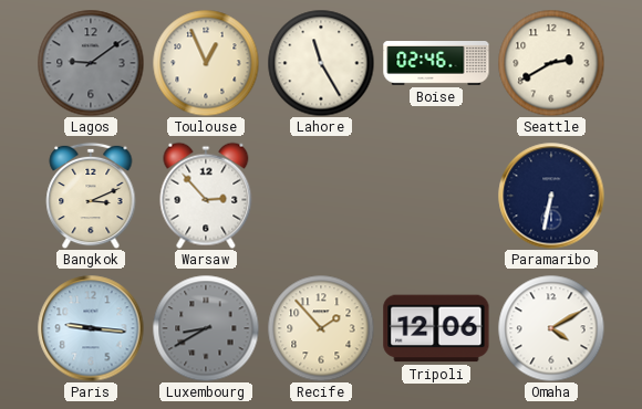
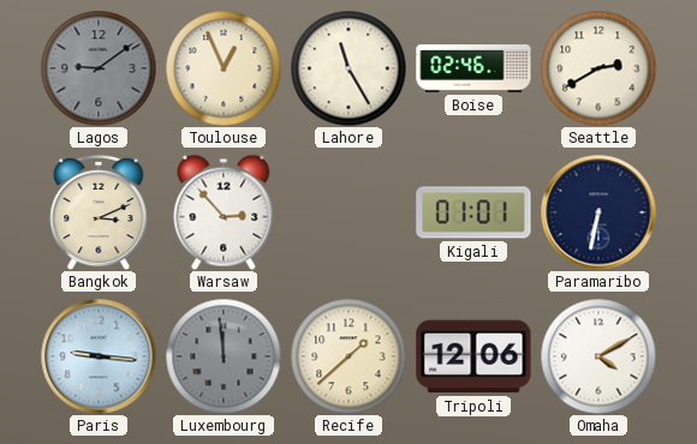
Kigali: none -> 01:01 (473, 212)
Luxembourg: 8:40 -> 11:59 (224, 356)
Recife: 1:53 -> 1:38 (348, 356)
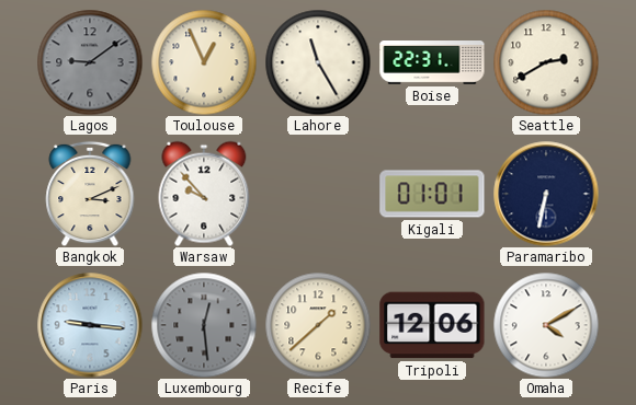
Boise: 02:46 -> 22:31 (432, 63)
Warsaw: 2:53 -> 9:53 (204, 194)
Luxembourg: 11:59 -> 12:29 (204, 325)
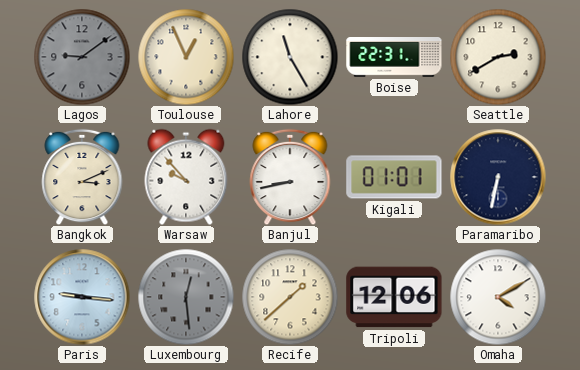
Banjul: none -> 8:43 (290, 177)
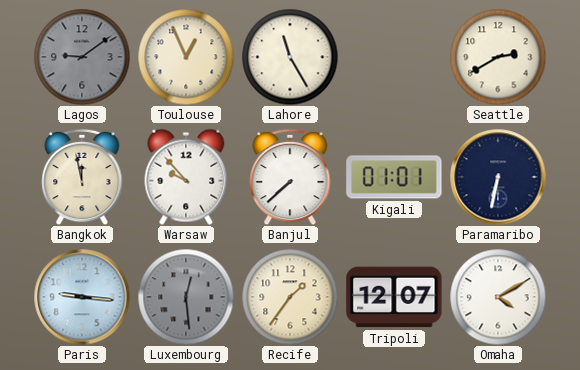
Boise: 22:31 -> none (394, 58)
Bangkok: 3:11 -> 11:58 (82, 177)
Banjul: 8:43 -> 7:38 (290, 177)
Recife: 1:38 -> 1:36 (290, 297)
Tripoli: 12:06 -> 12:07 (394, 297)
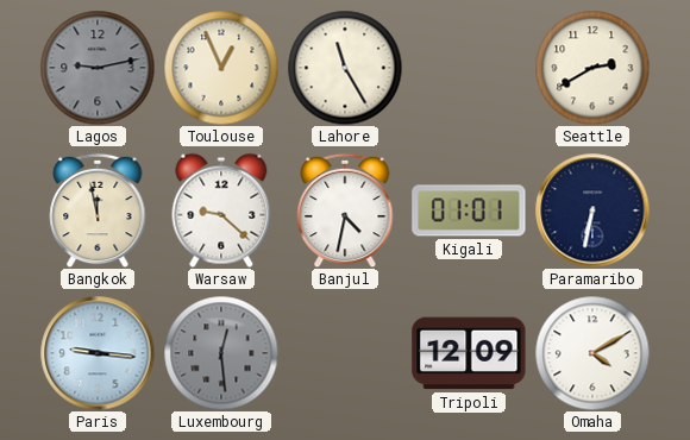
Lagos: 9:09 -> 9:13 (98, 68)
Warsaw: 9:53 -> 9:22 (221, 210)
Banjul: 7:38 -> 4:32 (345, 210)
Recife: 1:36 -> none (290, 297)
Tripoli: 12:07 -> 12:09 (469, 353)
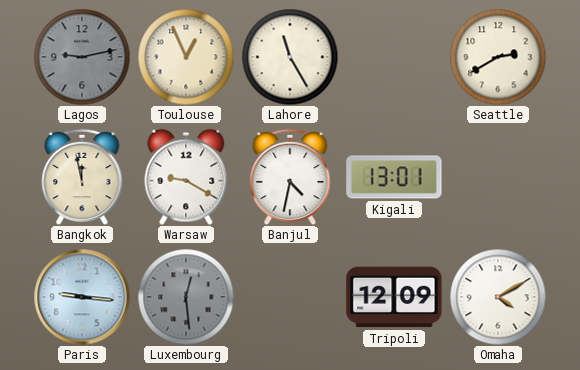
Warsaw: 9:22 -> 9:20 (186, 177)
Kigali: 01:01 -> 13:01 (394, 177)
Paramaribo: 6:32 -> none (592, 210)
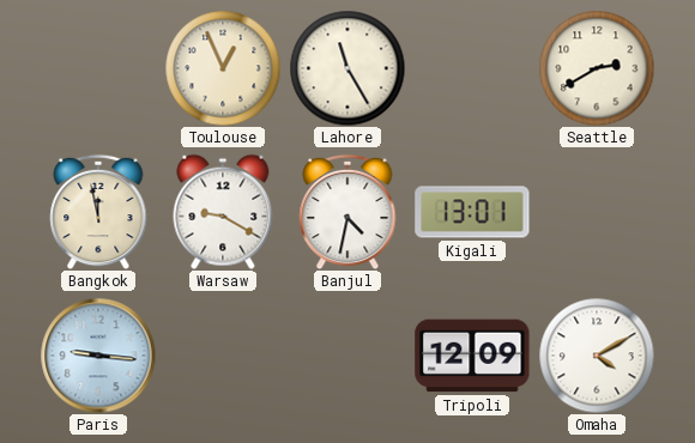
Lagos: 9:13 -> none (82, 57)
Luxembourg: 12:29 -> none (186, 297)
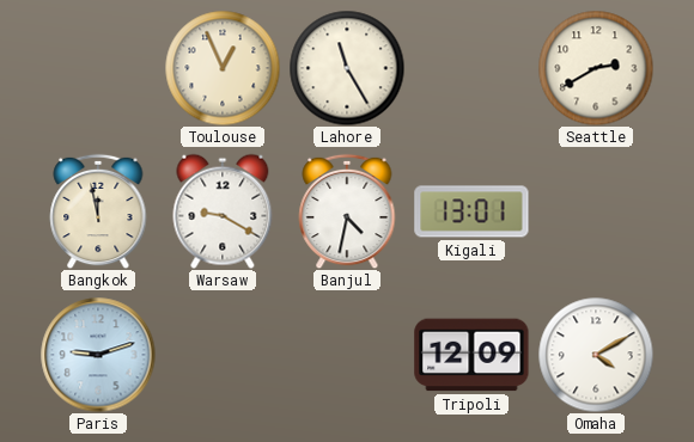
Paris: 9:16 -> 9:12 (98, 355)
